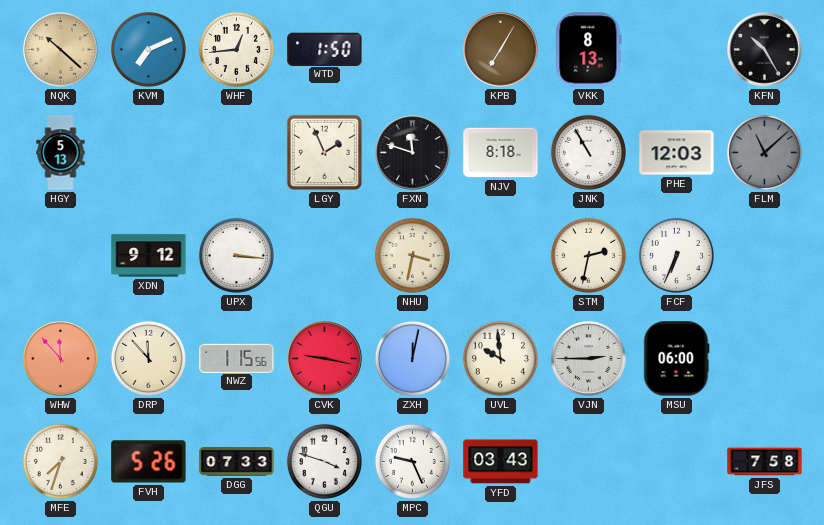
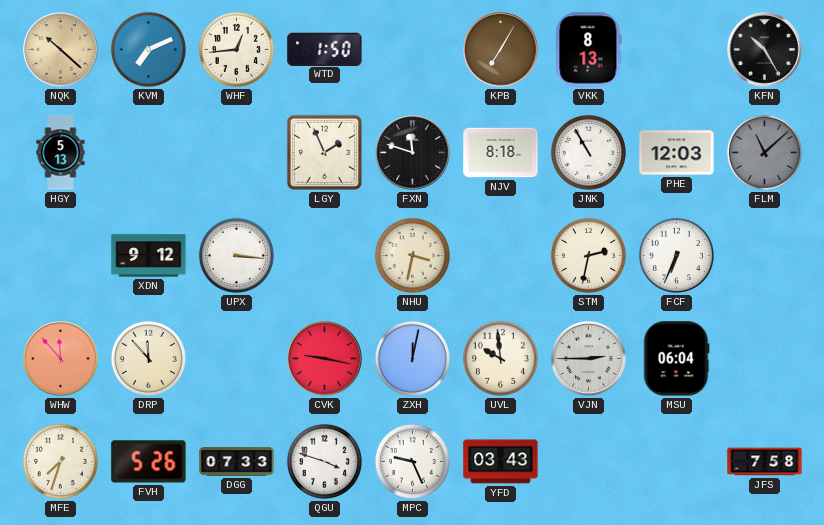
NWZ: 1:15 -> none (237, 358)
MSU: 06:00 -> 06:04 (677, 359)
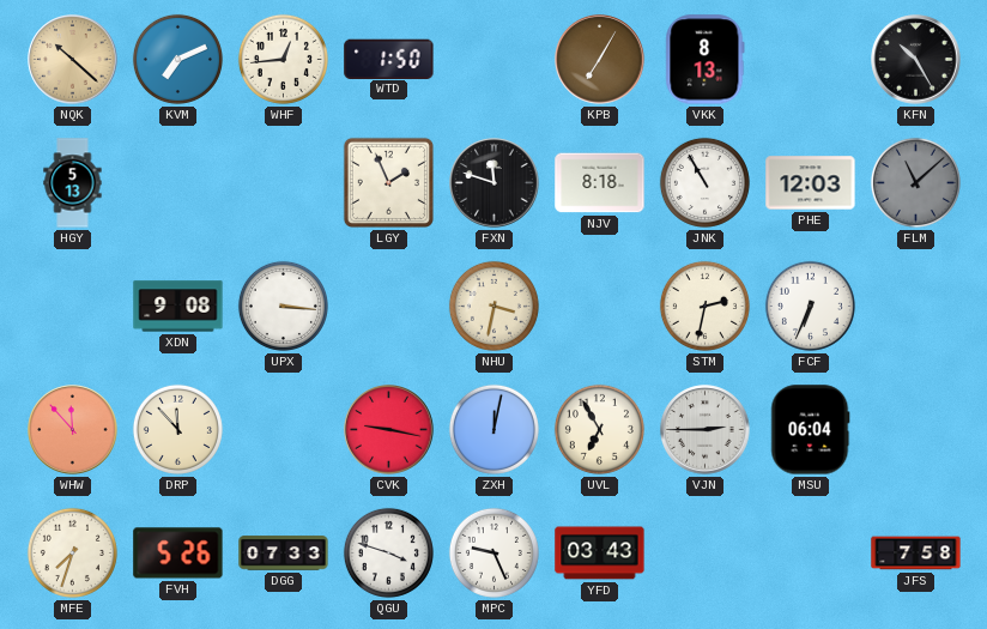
XDN: 9:12 -> 9:08 (178, 307)
UVL: 9:59 -> 6:55 (599, 429)
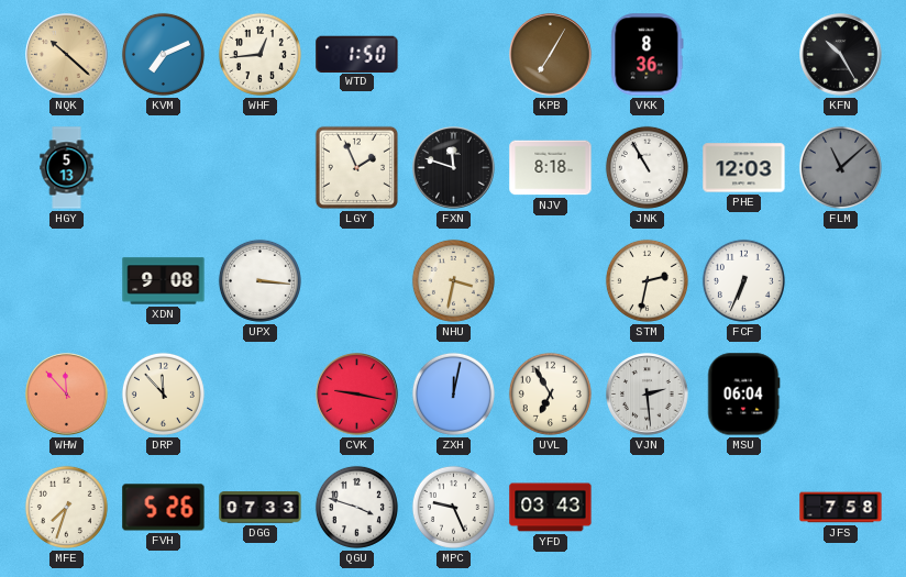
VKK: 8:13 -> 8:36 (648, 55)
VJN: 2:45 -> 2:29 (648, 395)
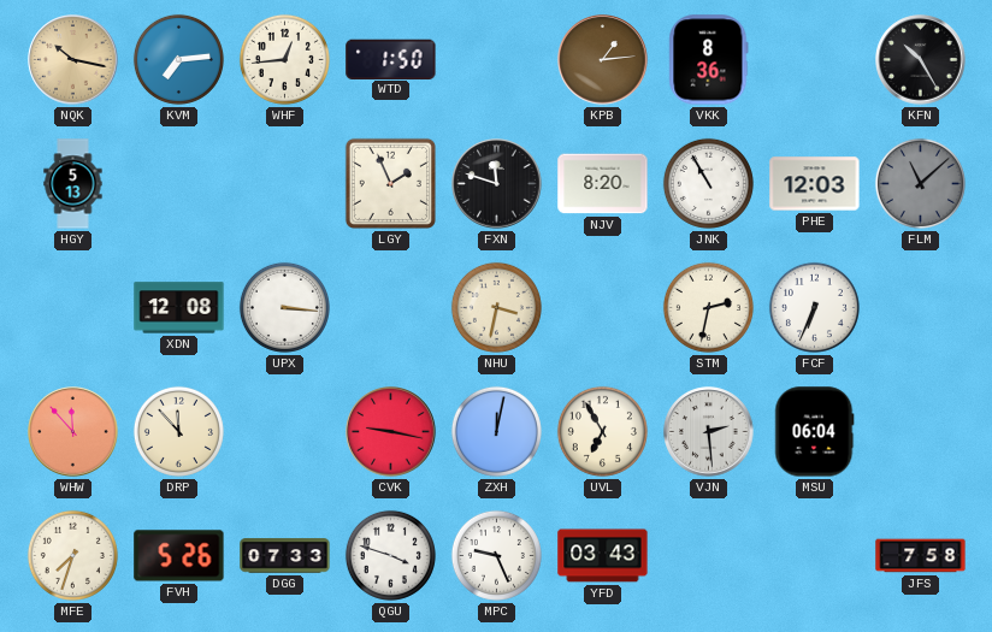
NQK: 10:22 -> 10:17 (73, 60)
KVM: 7:11 -> 7:14 (178, 59)
KPB: 7:05 -> 1:14 (603, 60)
NJV: 8:18 -> 8:20 (603, 184)
XDN: 9:08 -> 12:08 (179, 308)
